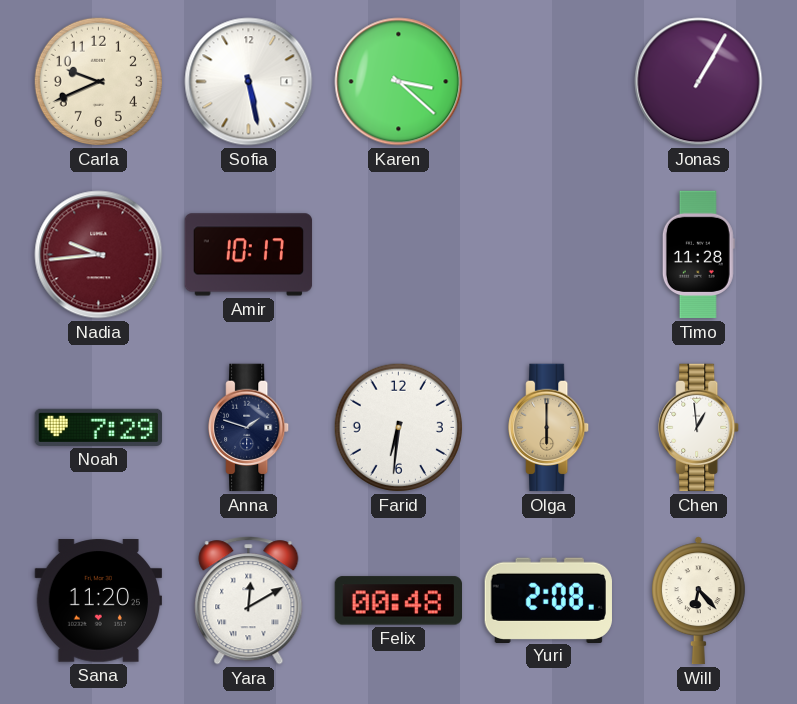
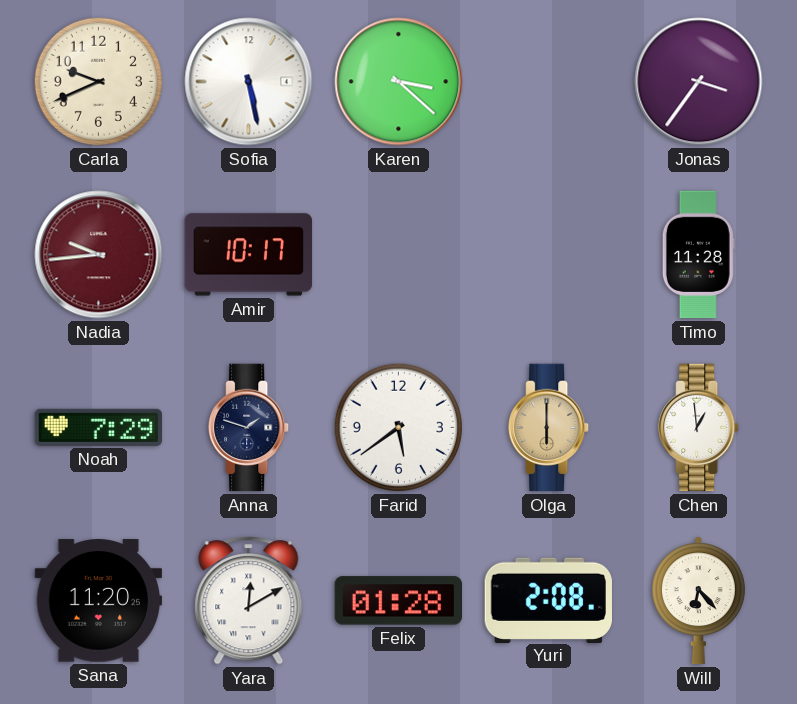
Jonas: 1:05 -> 3:36 (699, 82)
Farid: 6:31 -> 5:39 (398, 427)
Felix: 00:48 -> 01:28 (398, 601)
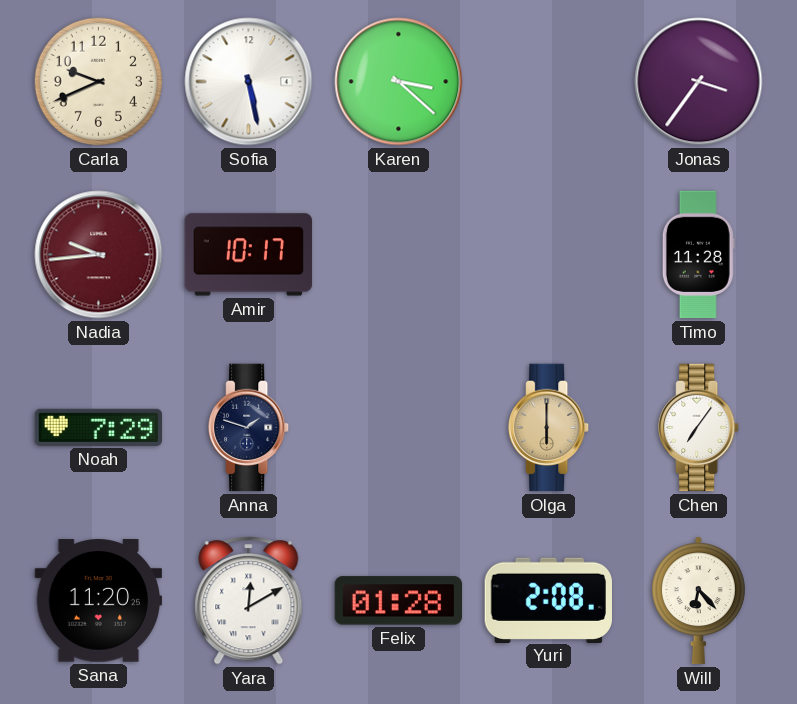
Farid: 5:39 -> none (398, 427)
Chen: 12:59 -> 7:06 (699, 428)
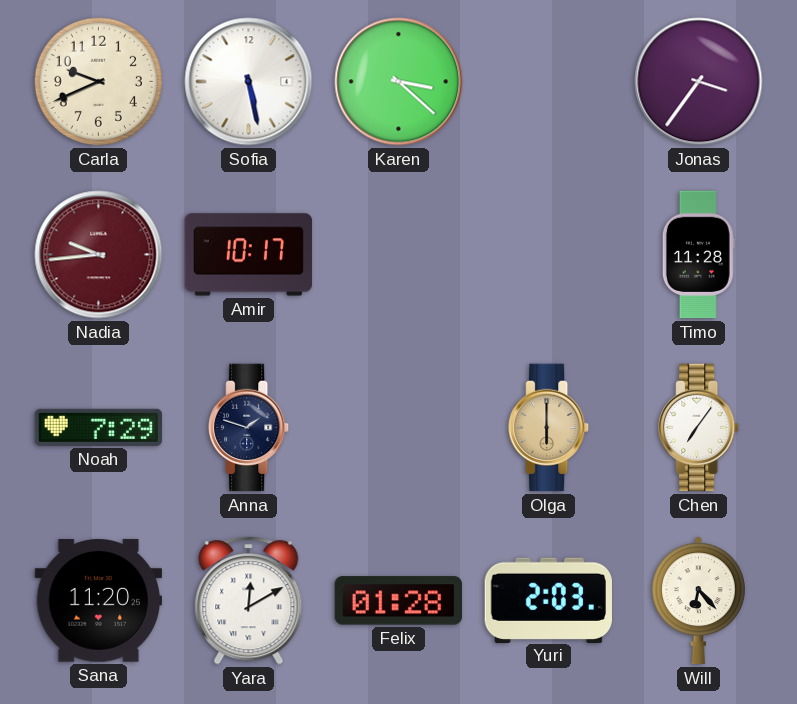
Yuri: 2:08 -> 2:03 (548, 600)
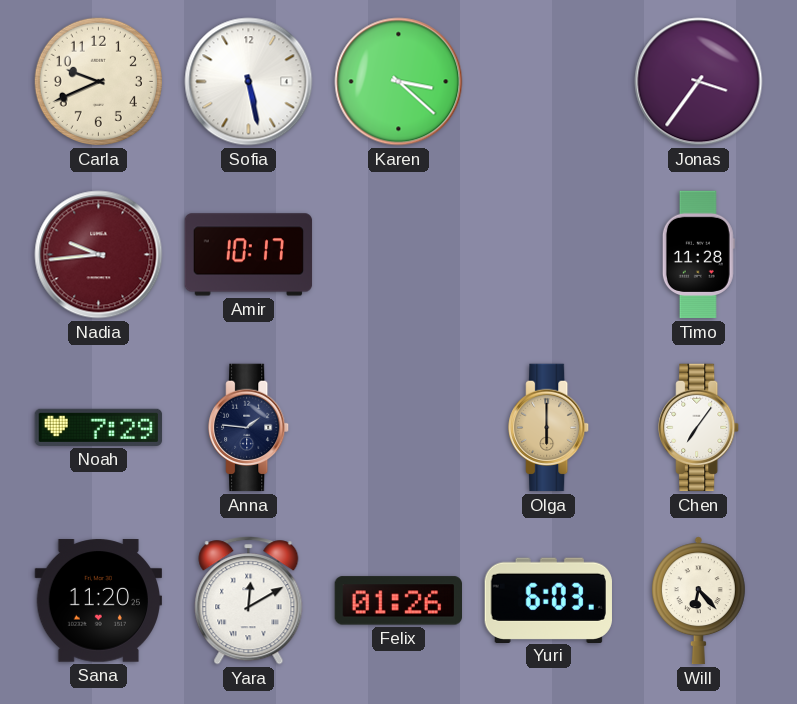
Anna: 1:48 -> 1:46 (249, 428)
Felix: 01:28 -> 01:26 (398, 601)
Yuri: 2:03 -> 6:03 (548, 600)
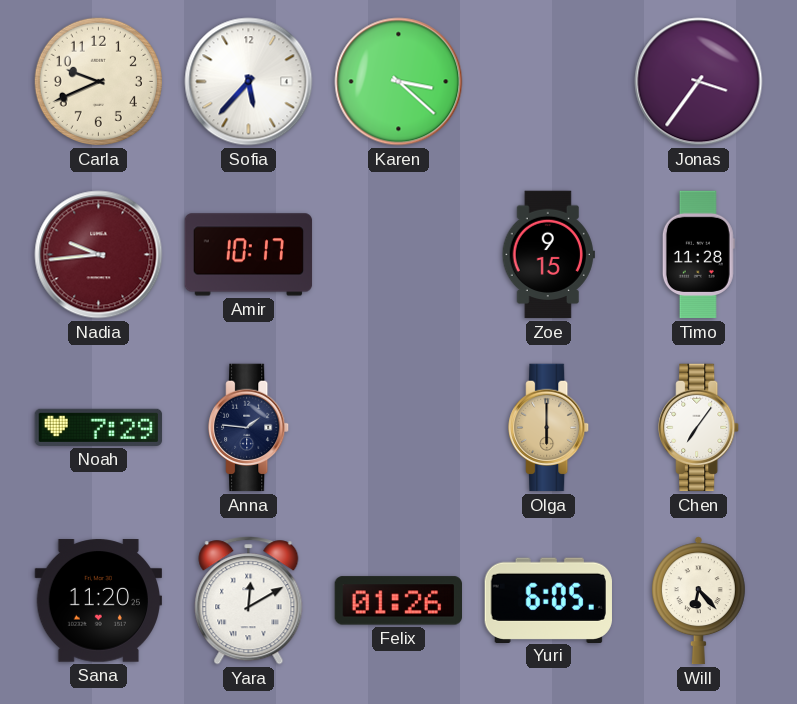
Sofia: 5:28 -> 5:37 (249, 82)
Zoe: none -> 9:15 (548, 255)
Yuri: 6:03 -> 6:05 (548, 600)
